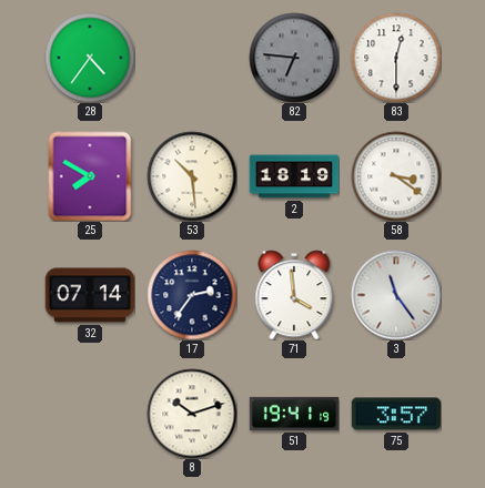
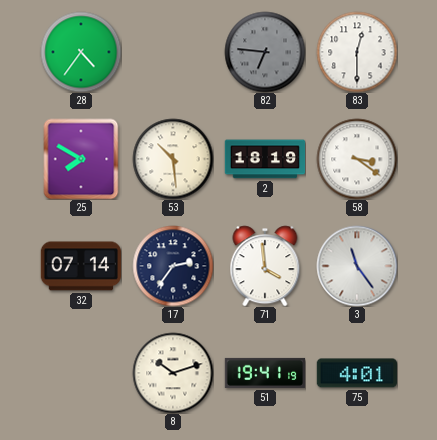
75: 3:57 -> 4:01 (356, 373)
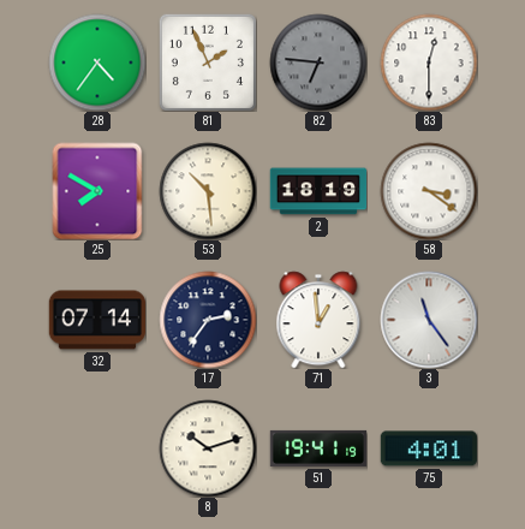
81: none -> 1:56 (208, 63)
71: 3:59 -> 12:59 (318, 320)
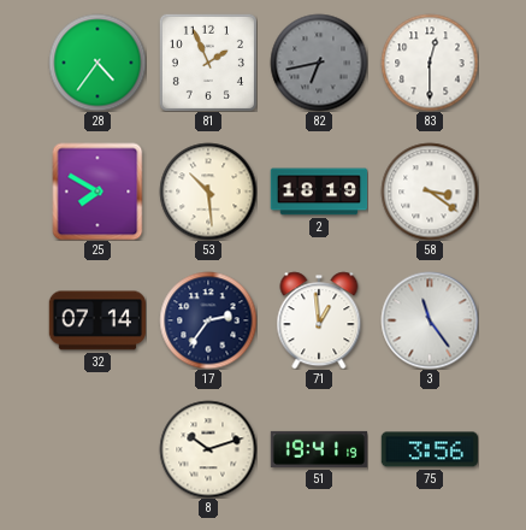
82: 6:46 -> 6:43 (319, 63)
75: 4:01 -> 3:56 (429, 449)
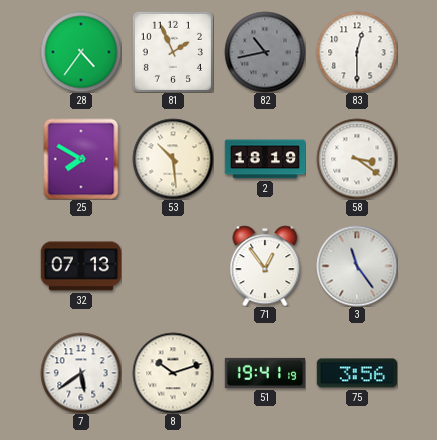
82: 6:43 -> 10:43 (265, 52)
32: 07:14 -> 07:13 (81, 266)
17: 2:36 -> none (208, 320)
71: 12:59 -> 12:54 (265, 266)
7: none -> 5:39 (81, 373)
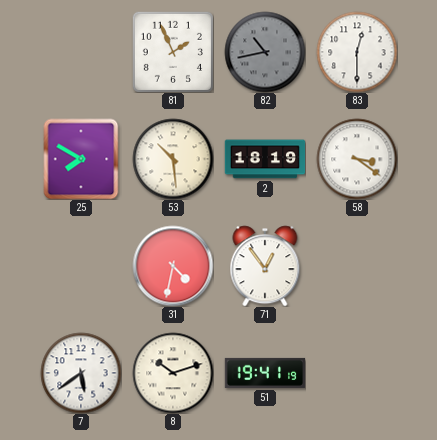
28: 4:36 -> none (81, 52)
32: 07:13 -> none (81, 266)
31: none -> 4:32 (173, 266)
3: 11:24 -> none (357, 266)
75: 3:56 -> none (356, 373)
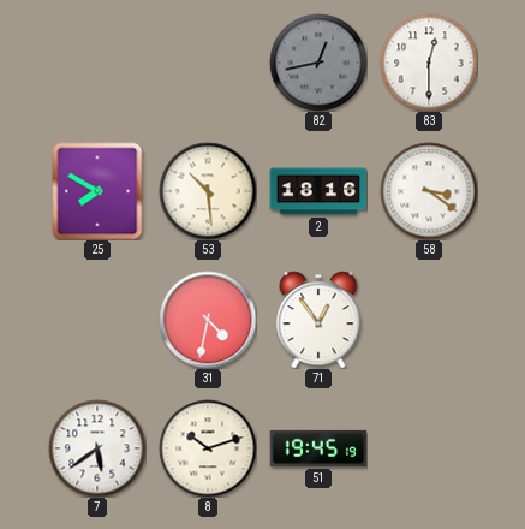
81: 1:56 -> none (173, 52)
82: 10:43 -> 12:43 (318, 63)
2: 18:19 -> 18:16 (318, 191)
51: 19:41 -> 19:45 (318, 448)
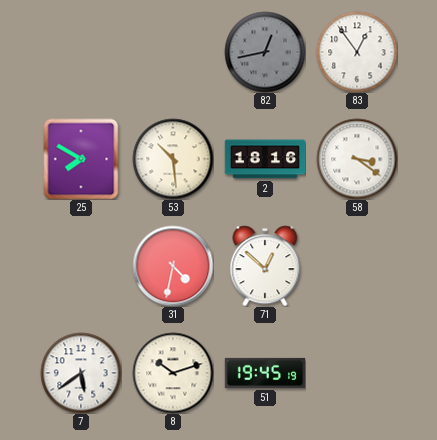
83: 12:30 -> 12:54 (357, 52)
71: 12:54 -> 12:52 (265, 266)
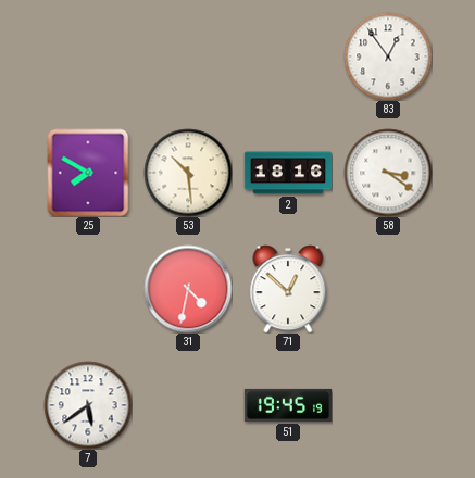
82: 12:43 -> none (265, 52)
8: 10:12 -> none (173, 373)
